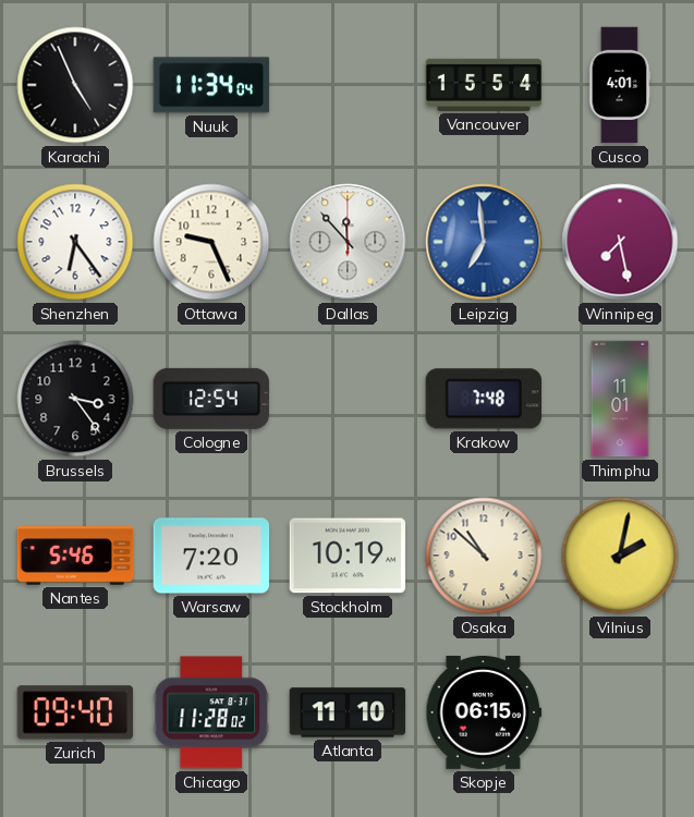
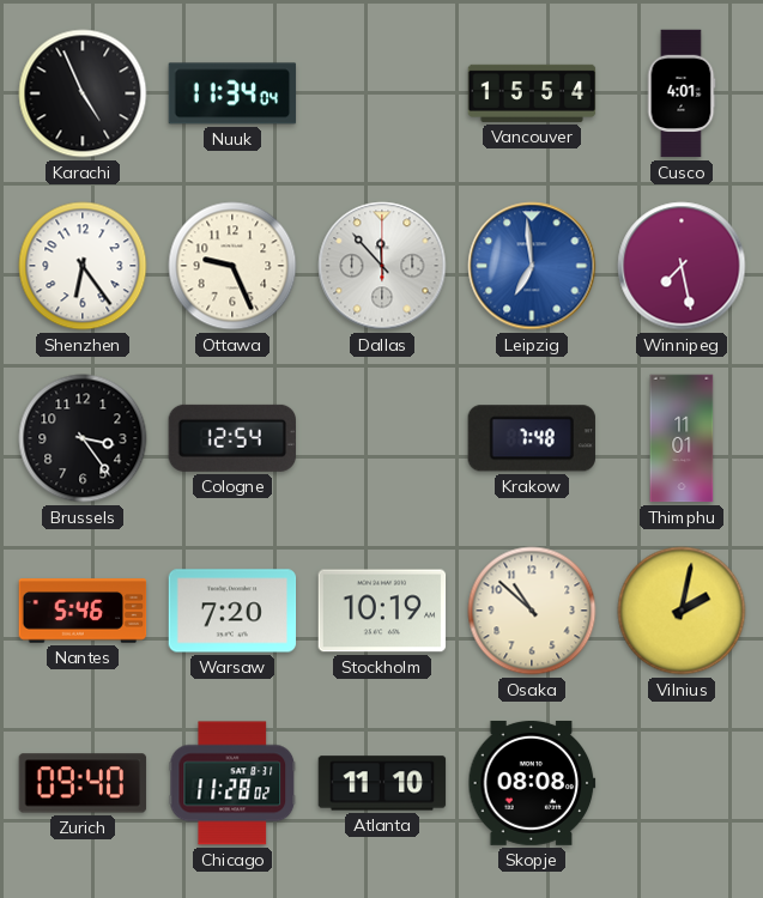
Skopje: 06:15 -> 08:08 (532, 783)
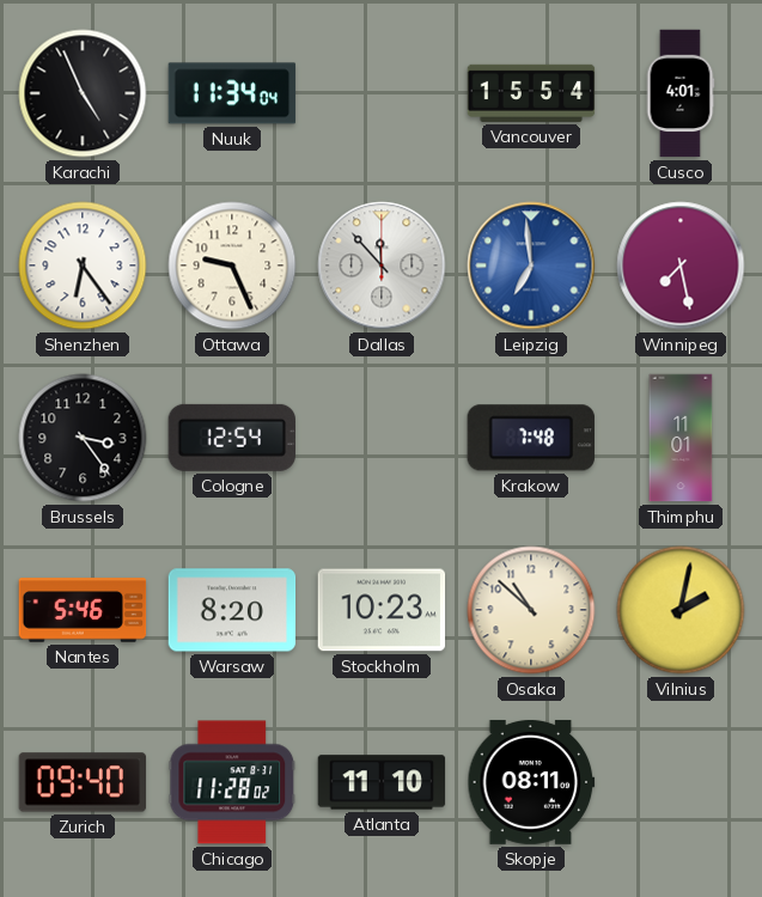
Warsaw: 7:20 -> 8:20 (232, 610)
Stockholm: 10:19 -> 10:23 (382, 610)
Skopje: 08:08 -> 08:11 (531, 782)
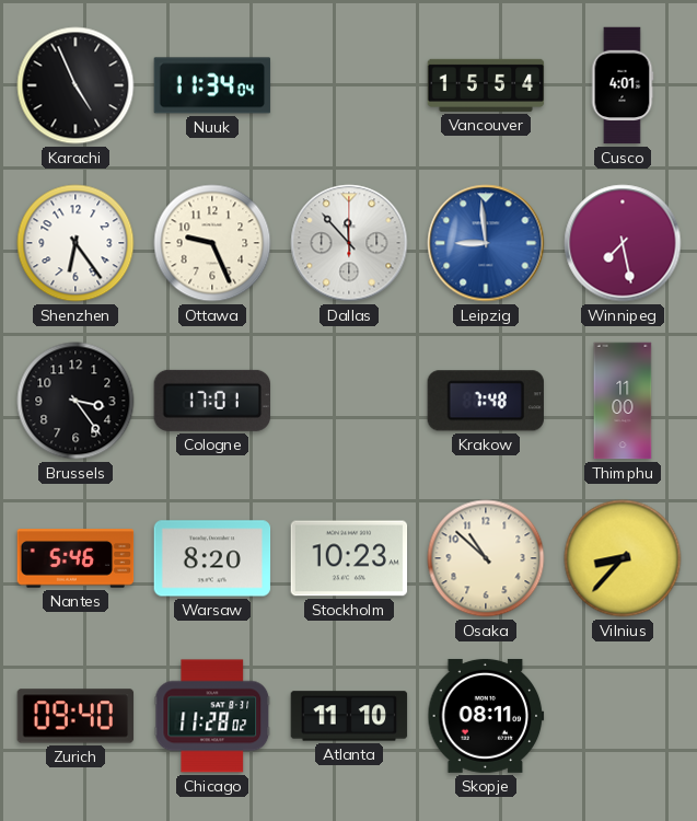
Leipzig: 6:59 -> 8:59 (486, 243)
Cologne: 12:54 -> 17:01 (211, 401)
Thimphu: 11:01 -> 11:00 (623, 401)
Vilnius: 2:02 -> 8:37 (623, 558)
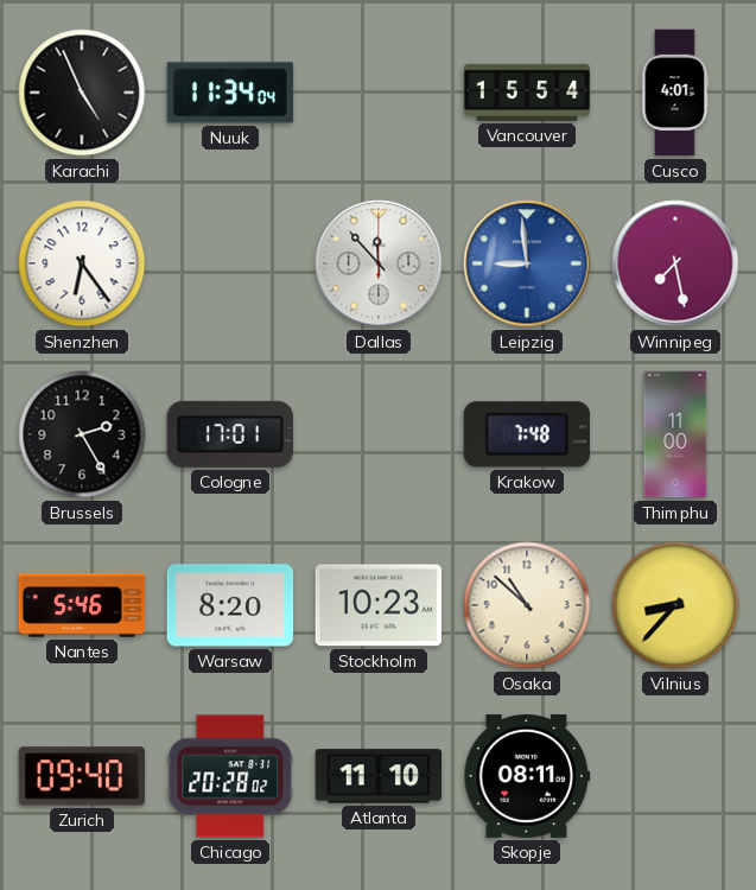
Ottawa: 9:26 -> none (212, 243)
Brussels: 3:24 -> 2:25 (82, 434)
Chicago: 11:28 -> 20:28 (230, 776)
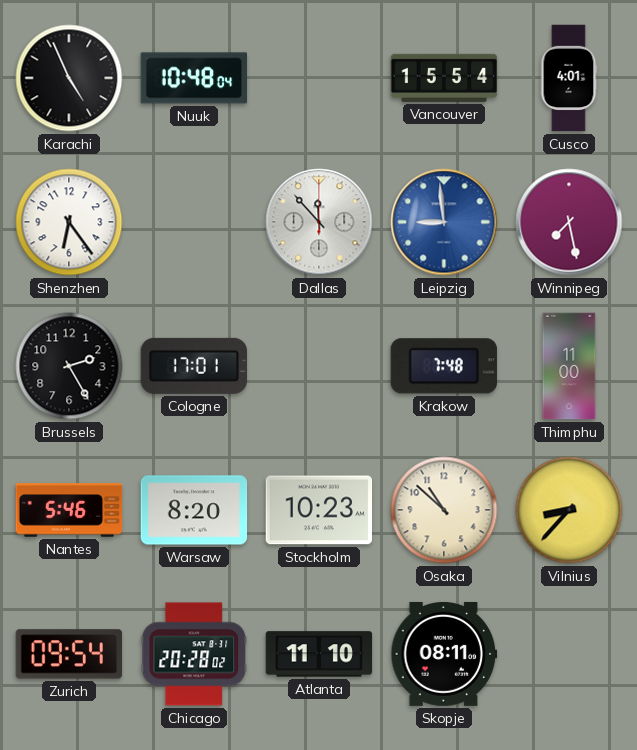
Nuuk: 11:34 -> 10:48 (194, 78)
Zurich: 09:40 -> 09:54 (69, 654)
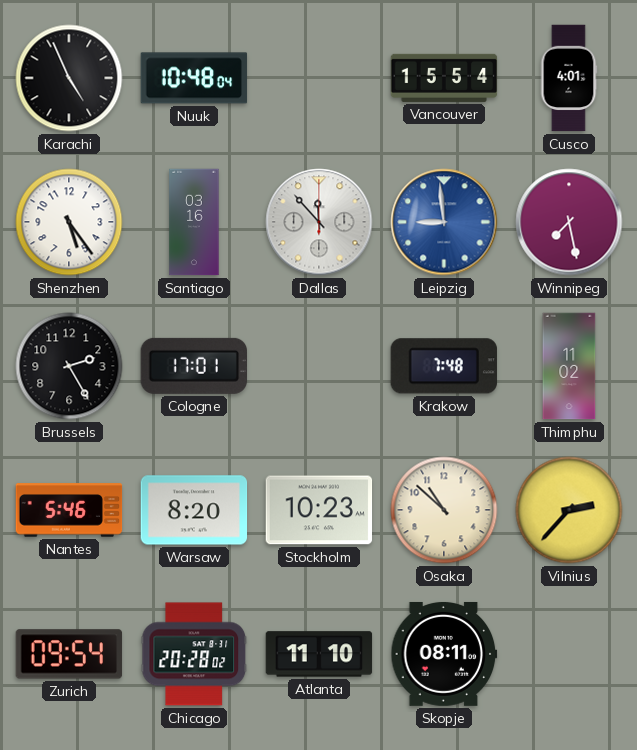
Shenzhen: 6:24 -> 5:24 (69, 222)
Santiago: none -> 03:16 (194, 222)
Thimphu: 11:00 -> 11:02 (569, 366)
Vilnius: 8:37 -> 2:37 (569, 510)
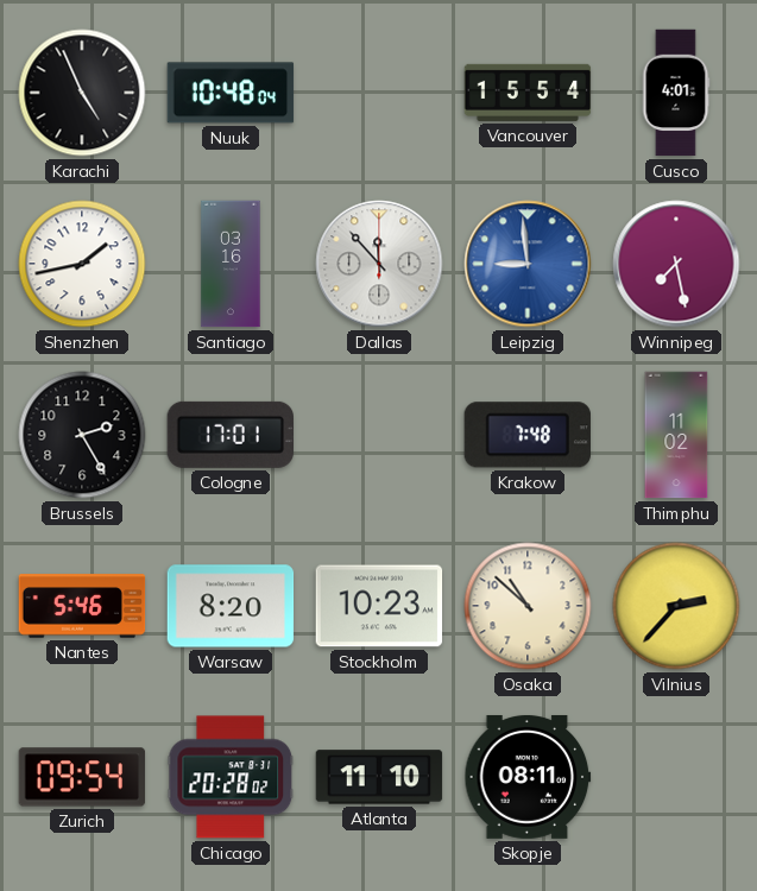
Shenzhen: 5:24 -> 1:43 (82, 264)
